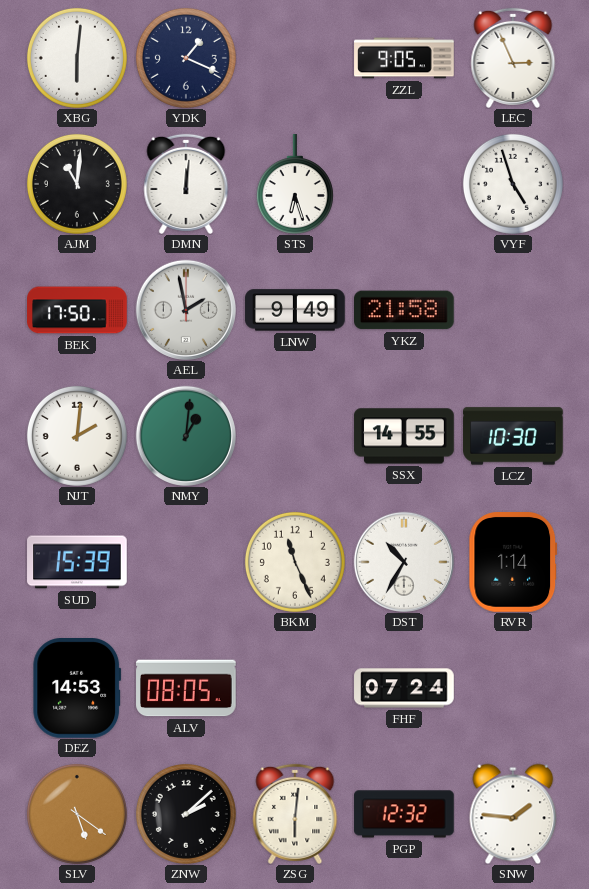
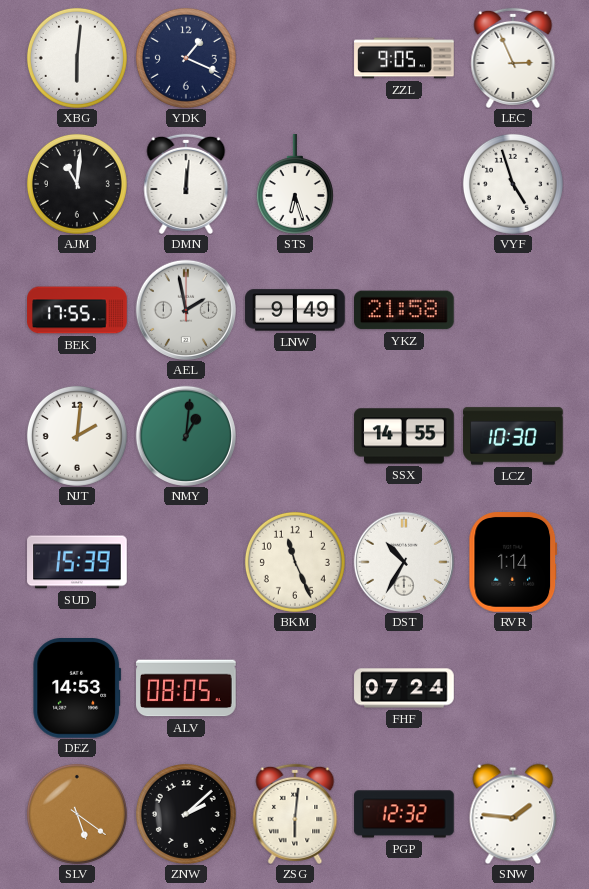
BEK: 17:50 -> 17:55 (77, 310)
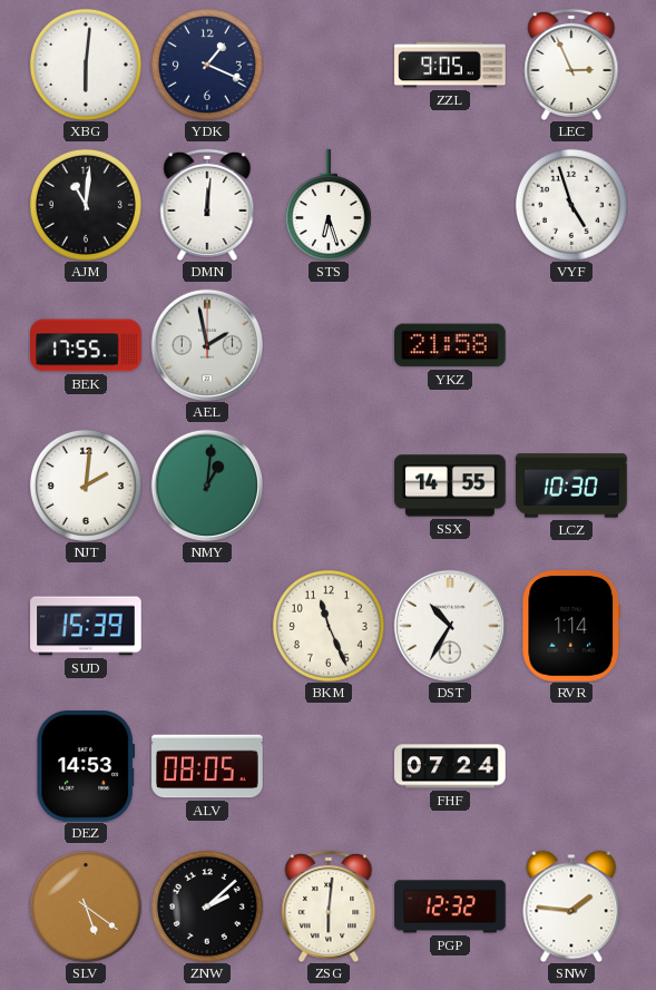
LNW: 9:49 -> none (295, 310)
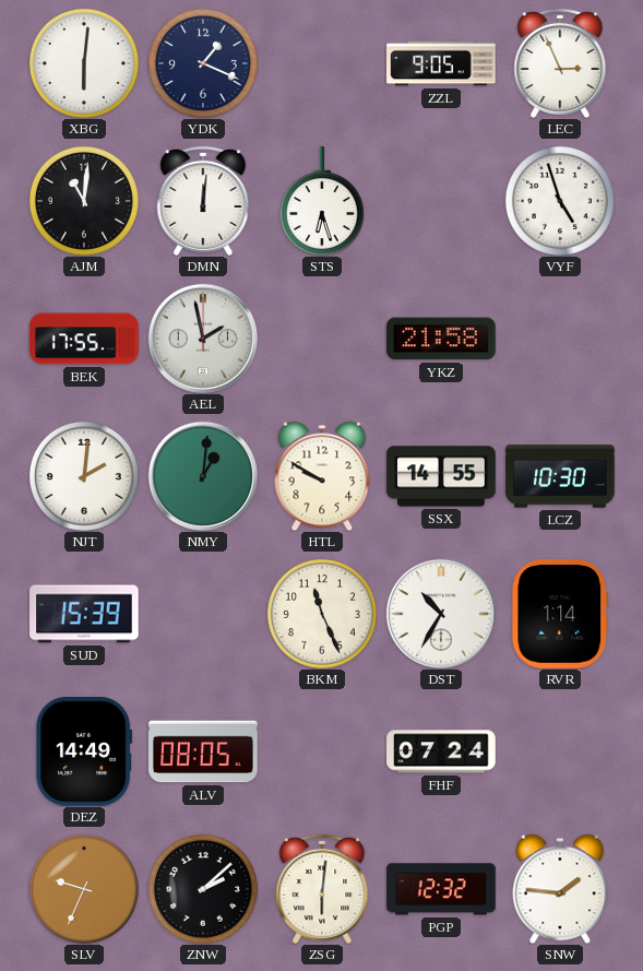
HTL: none -> 9:50 (322, 476)
DEZ: 14:53 -> 14:49 (84, 753)
SLV: 5:21 -> 9:34 (84, 889)
